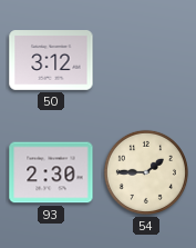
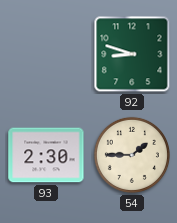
50: 3:12 -> none (51, 61)
92: none -> 8:48 (132, 54)
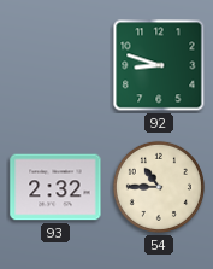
93: 2:30 -> 2:32 (55, 187)
54: 1:45 -> 10:45 (159, 187)
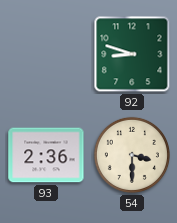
93: 2:32 -> 2:36 (46, 155)
54: 10:45 -> 3:30 (132, 155)
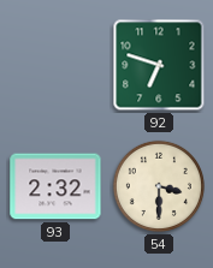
92: 8:48 -> 6:48 (159, 65)
93: 2:36 -> 2:32 (55, 186)
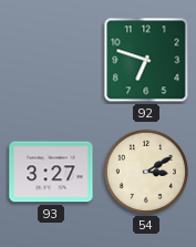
93: 2:32 -> 3:27 (51, 172)
54: 3:30 -> 3:10 (146, 172)
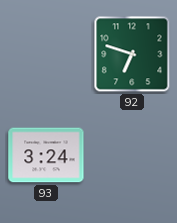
93: 3:27 -> 3:24 (46, 155)
54: 3:10 -> none (146, 172)
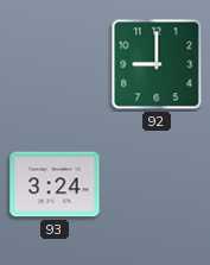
92: 6:48 -> 9:00 (157, 64)
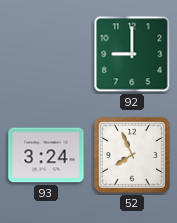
52: none -> 7:56 (132, 155)
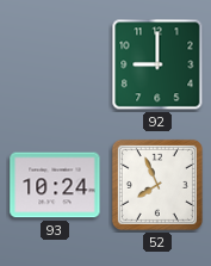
93: 3:24 -> 10:24 (55, 185)
